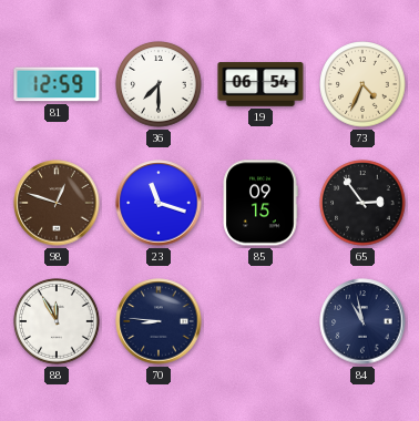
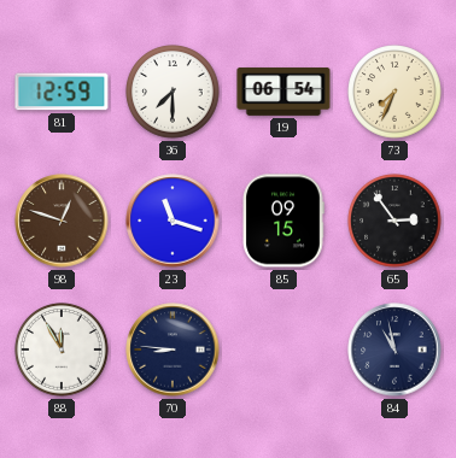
73: 4:34 -> 7:34 (394, 92)
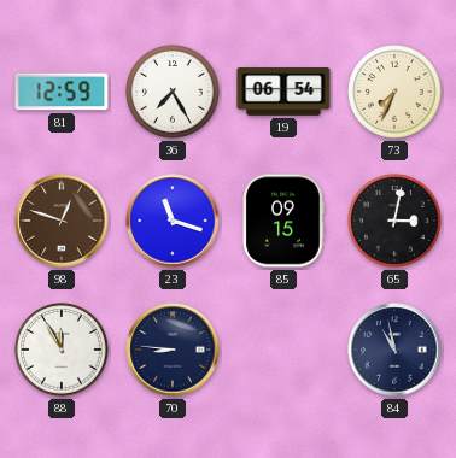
36: 7:30 -> 7:25 (173, 92)
65: 2:54 -> 3:02 (394, 221)
